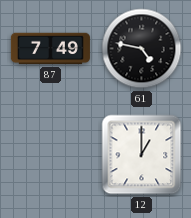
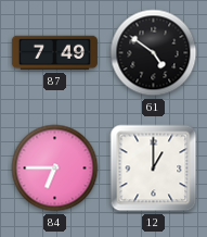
61: 4:47 -> 4:51 (154, 53)
84: none -> 6:45 (55, 169)
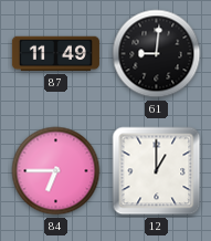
87: 7:49 -> 11:49 (55, 54)
61: 4:51 -> 9:01 (157, 54)
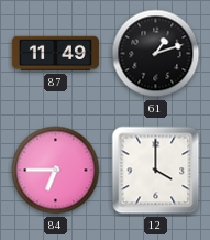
61: 9:01 -> 1:12 (156, 54)
12: 1:00 -> 4:00 (156, 171)
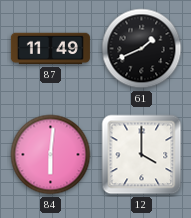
61: 1:12 -> 1:41 (142, 49)
84: 6:45 -> 6:01 (51, 155)
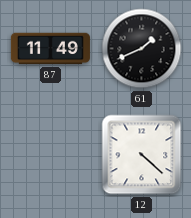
84: 6:01 -> none (51, 155)
12: 4:00 -> 4:22 (142, 155)
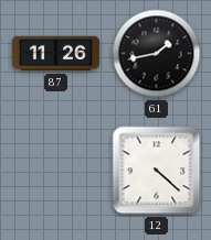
87: 11:49 -> 11:26 (55, 54)
61: 1:41 -> 1:43 (157, 54)
